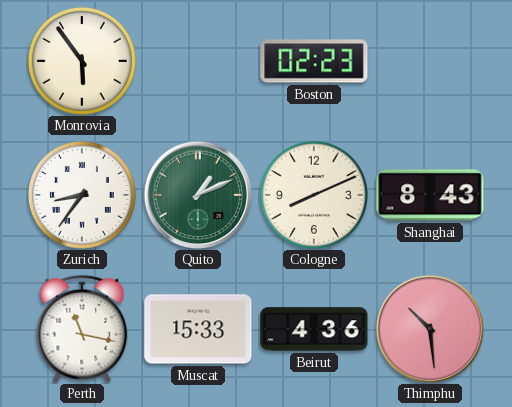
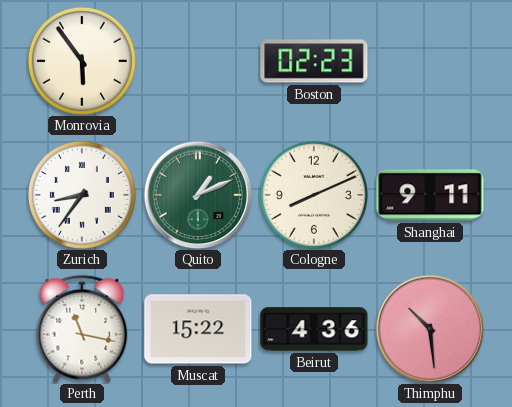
Shanghai: 8:43 -> 9:11 (430, 195)
Muscat: 15:33 -> 15:22 (198, 329)
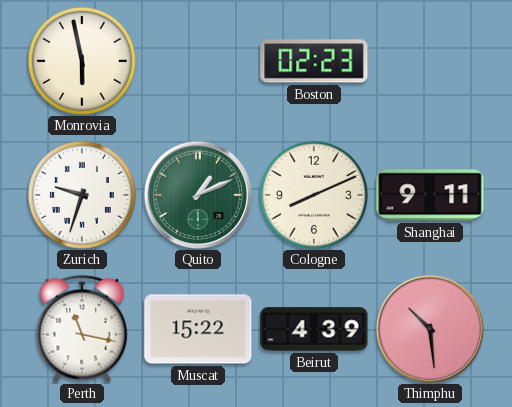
Monrovia: 5:54 -> 5:58 (82, 61)
Zurich: 8:36 -> 9:33 (82, 195)
Beirut: 4:36 -> 4:39 (314, 329)
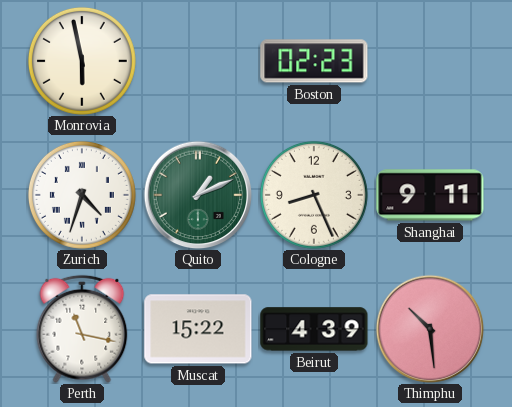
Zurich: 9:33 -> 4:33 (82, 195)
Cologne: 8:11 -> 8:26 (314, 195)
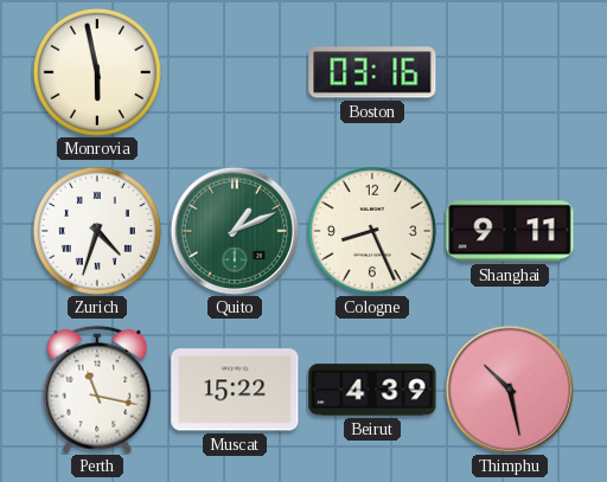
Boston: 02:23 -> 03:16 (372, 72)
Thimphu: 10:29 -> 10:28 (510, 390)
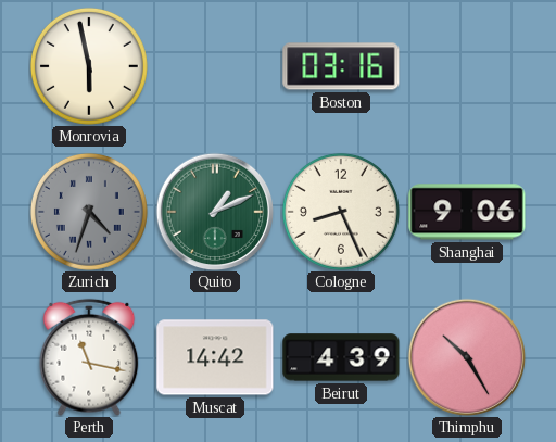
Zurich dial: white -> grey (89, 212)
Shanghai: 9:11 -> 9:06 (467, 212)
Muscat: 15:22 -> 14:42 (215, 357)
Thimphu: 10:28 -> 10:25 (467, 357)
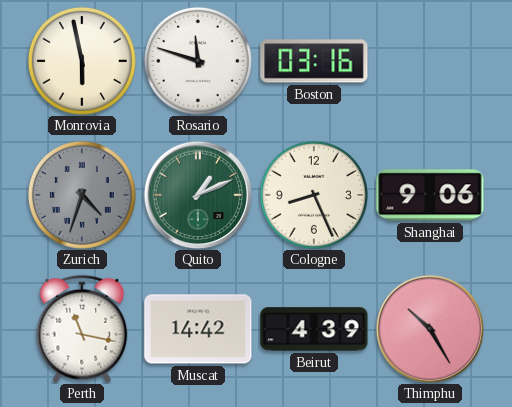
Rosario: none -> 11:48 (198, 61)
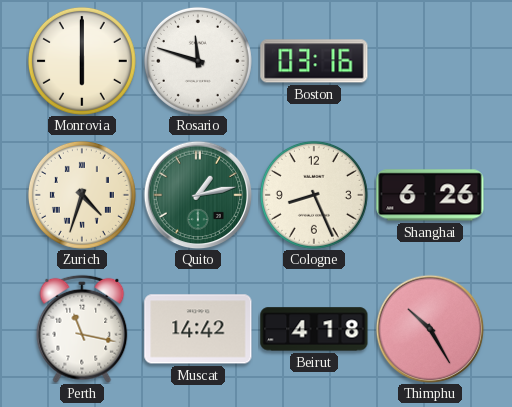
Monrovia: 5:58 -> 6:00 (82, 61)
Zurich dial: grey -> cream (82, 195)
Quito: 1:11 -> 1:13 (198, 195)
Shanghai: 9:06 -> 6:26 (430, 195)
Beirut: 4:39 -> 4:18 (314, 329)
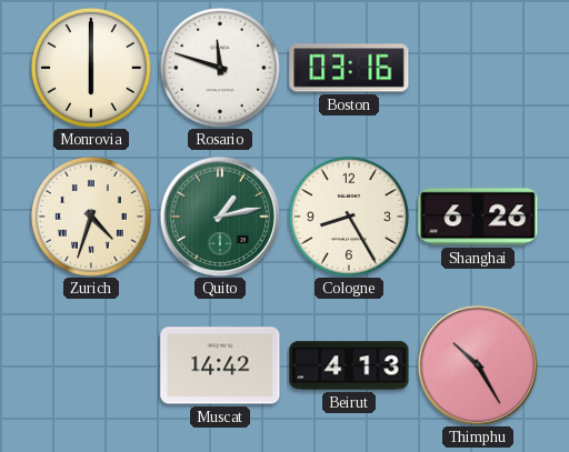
Cologne: 8:26 -> 8:25 (349, 217)
Perth: 11:17 -> none (82, 329)
Beirut: 4:18 -> 4:13 (349, 365)
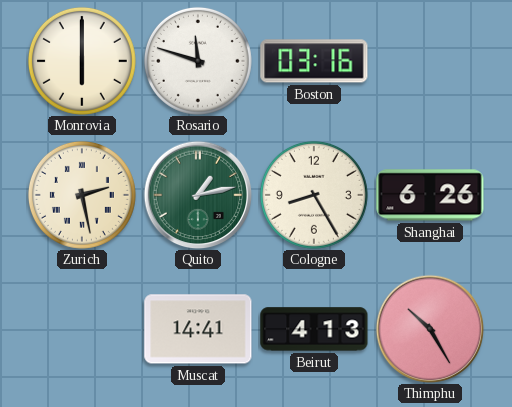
Zurich: 4:33 -> 2:28 (82, 195)
Muscat: 14:42 -> 14:41 (198, 329)
